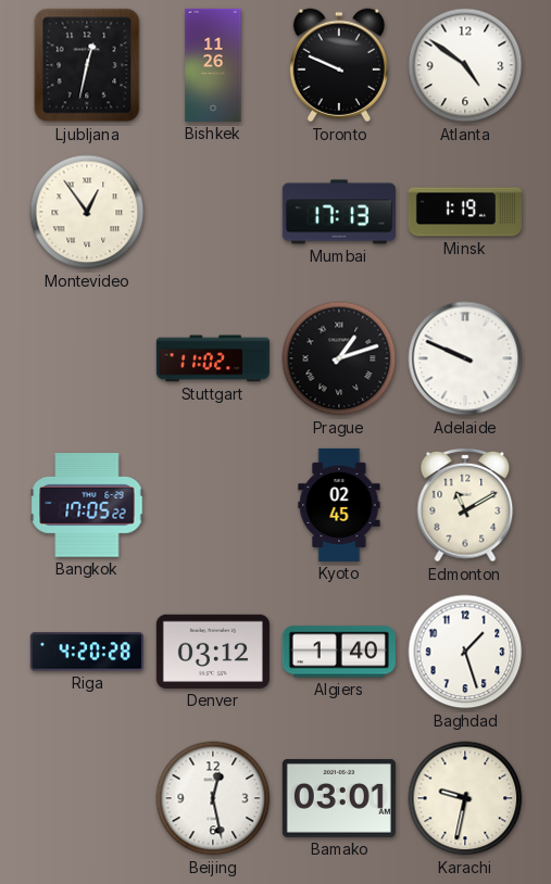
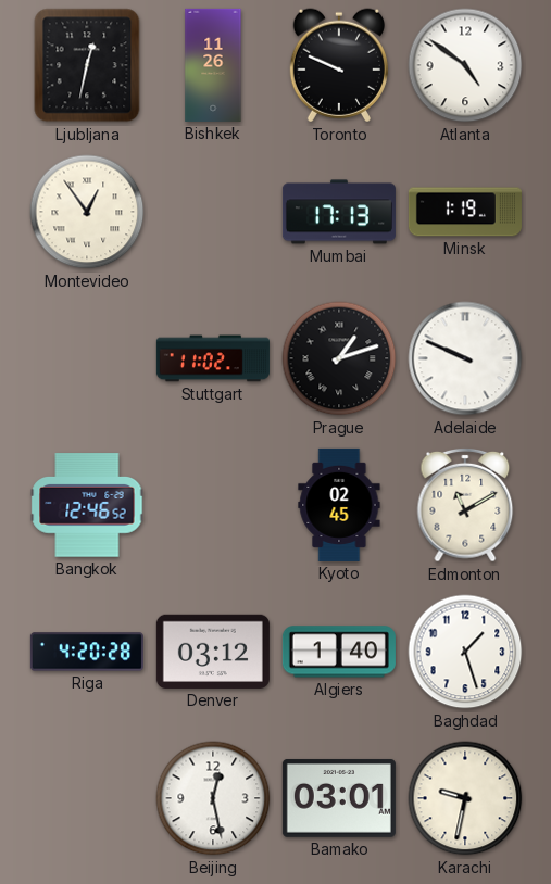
Bangkok: 17:05 -> 12:46 (87, 505)
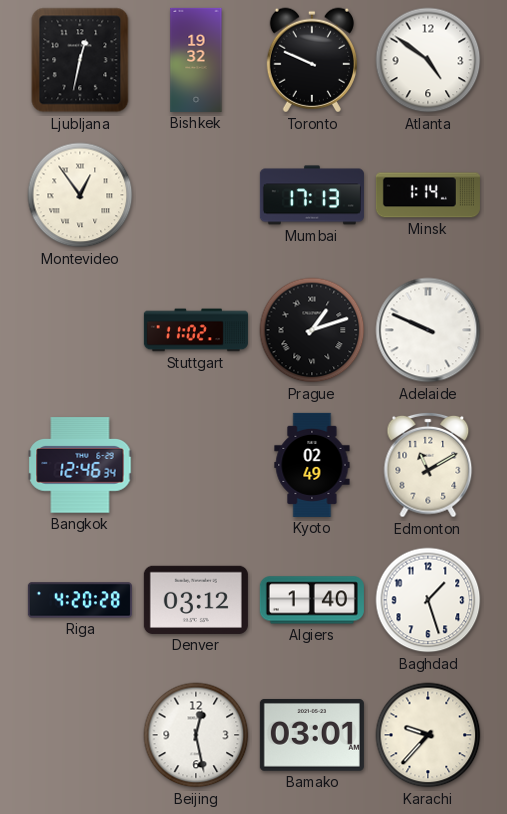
Bishkek: 11:26 -> 19:32 (196, 60)
Minsk: 1:19 -> 1:14 (428, 195)
Bangkok: 12:46:52 -> 12:46:34 (80, 465)
Kyoto: 02:45 -> 02:49 (312, 465)
Karachi: 9:32 -> 9:37 (428, 735)
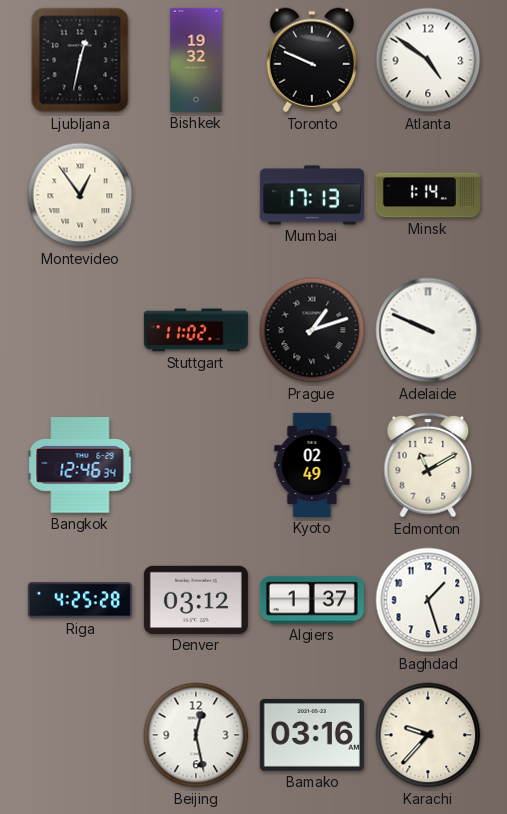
Riga: 4:20 -> 4:25 (80, 600)
Algiers: 1:40 -> 1:37 (312, 600)
Bamako: 03:01 -> 03:16 (312, 735)
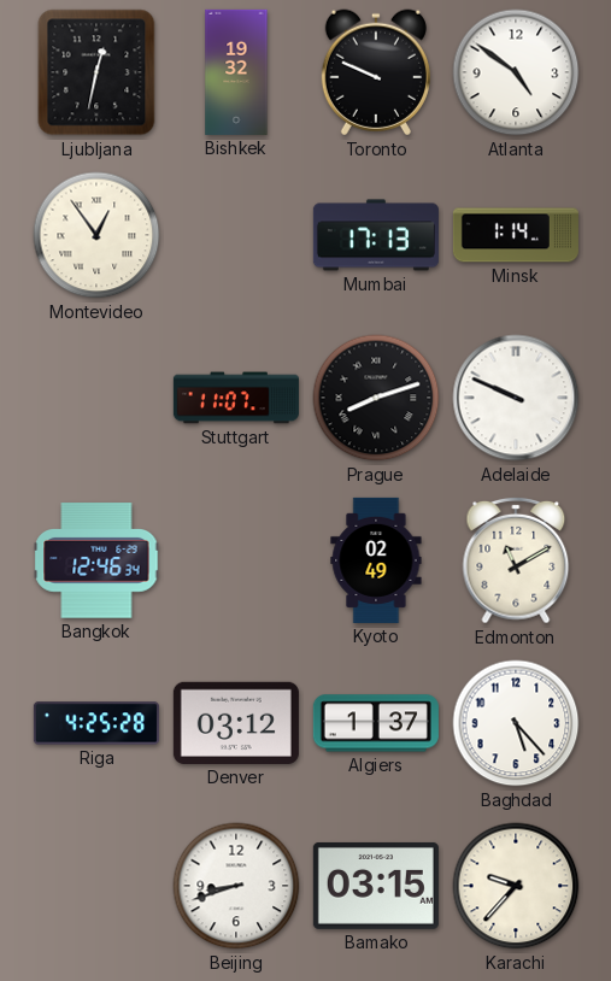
Stuttgart: 11:02 -> 11:07 (236, 398)
Prague: 1:12 -> 8:12 (376, 398)
Baghdad: 1:27 -> 5:23 (516, 723)
Beijing: 12:28 -> 8:42 (236, 886)
Bamako: 03:16 -> 03:15 (376, 886)
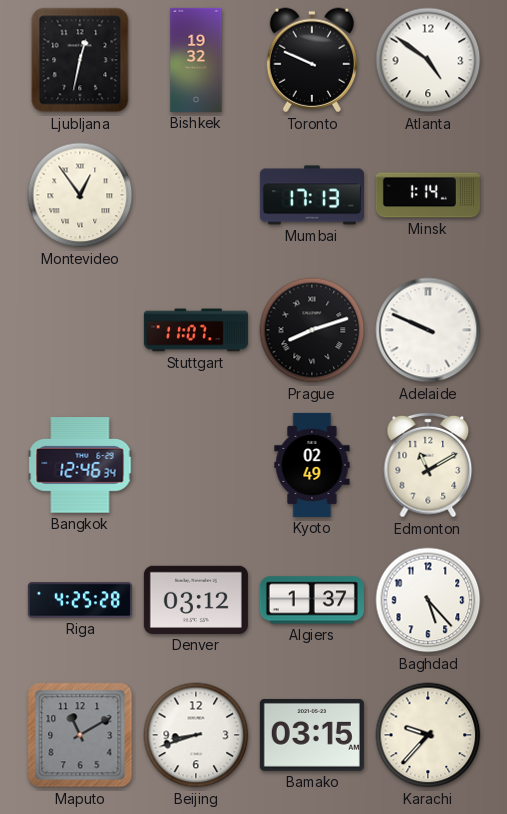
Maputo: none -> 11:10 (80, 735)
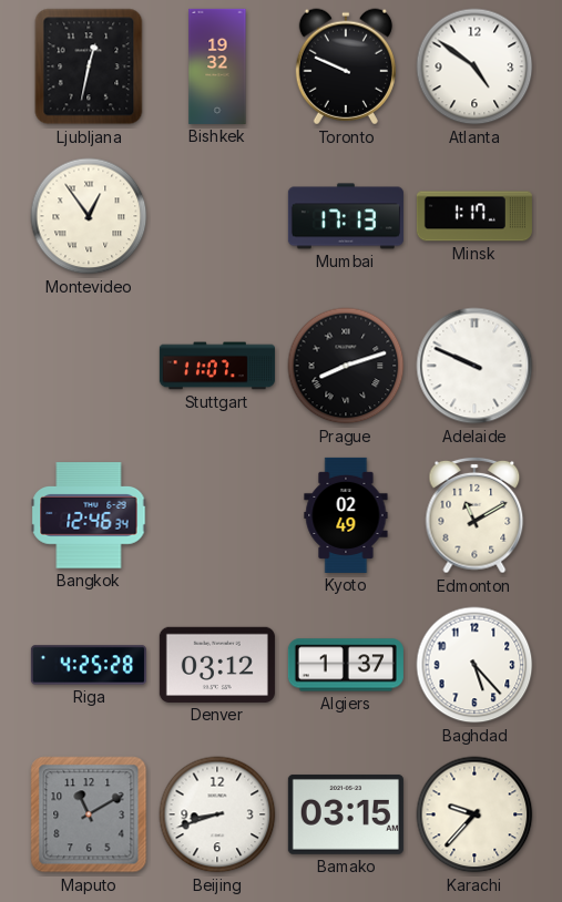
Minsk: 1:14 -> 1:17 (474, 216)
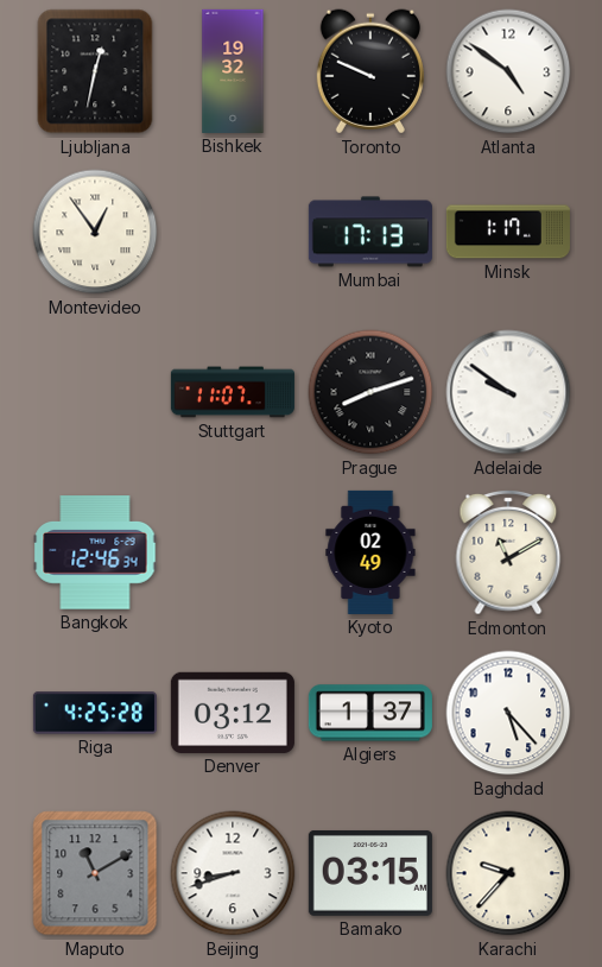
Adelaide: 9:49 -> 9:51 (508, 392)
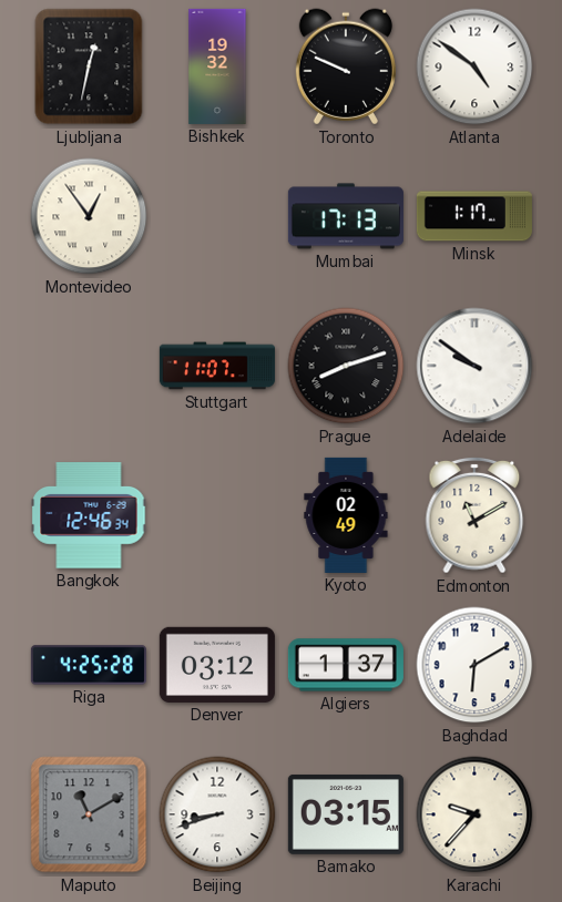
Baghdad: 5:23 -> 6:10 (474, 665)
